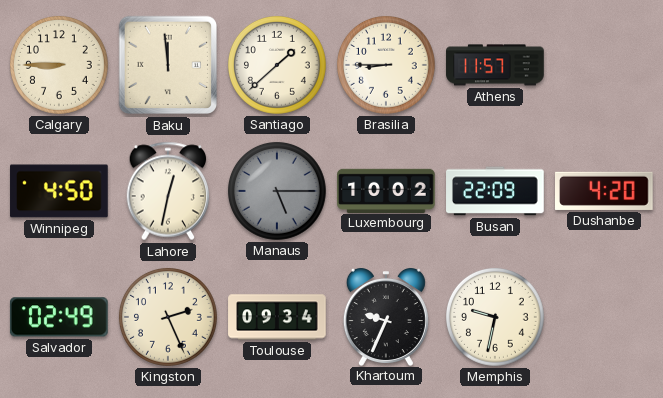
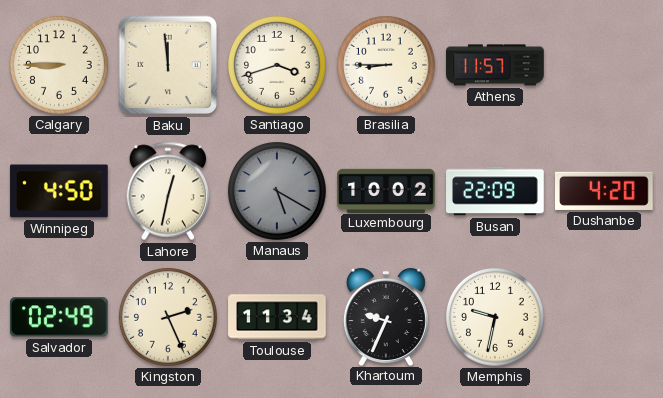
Santiago: 1:38 -> 3:42 (277, 65)
Manaus: 5:15 -> 5:20 (277, 191)
Toulouse: 09:34 -> 11:34 (277, 317)
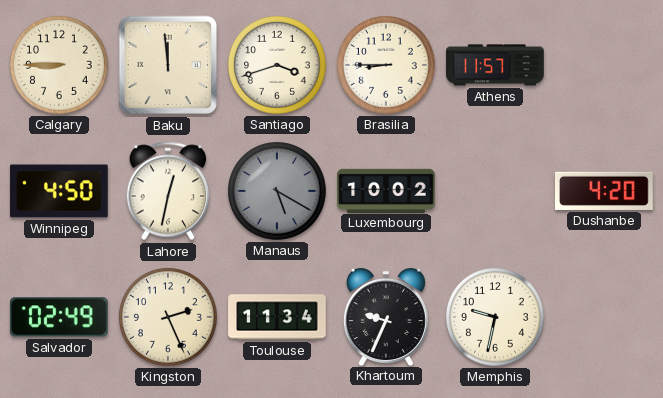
Busan: 22:09 -> none (495, 191)
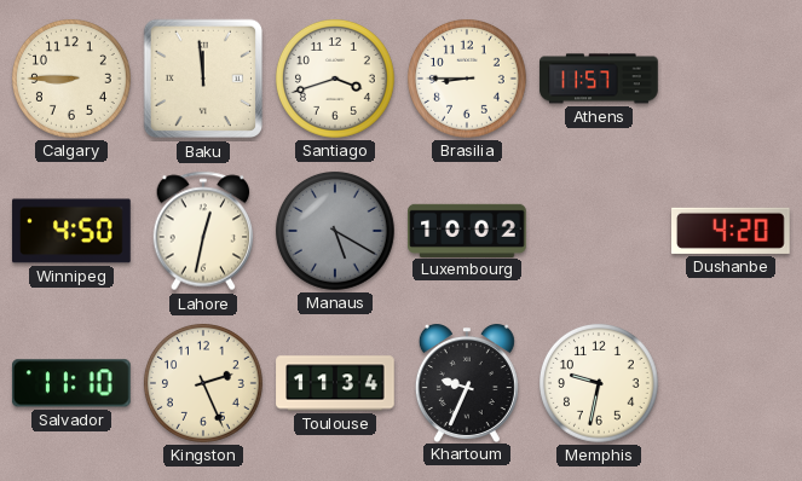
Salvador: 02:49 -> 11:10 (71, 383)
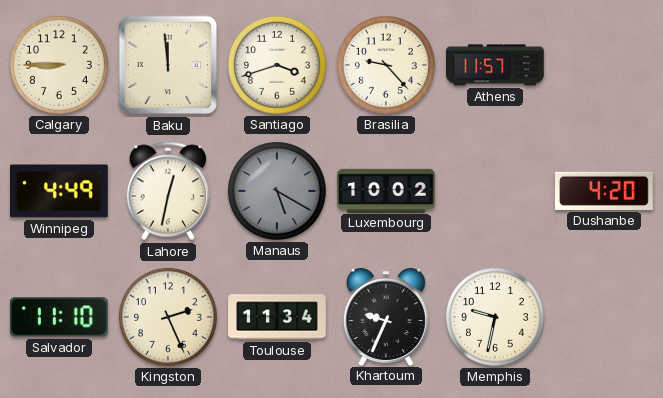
Brasilia: 8:45 -> 9:23 (386, 65)
Winnipeg: 4:50 -> 4:49 (59, 191)
